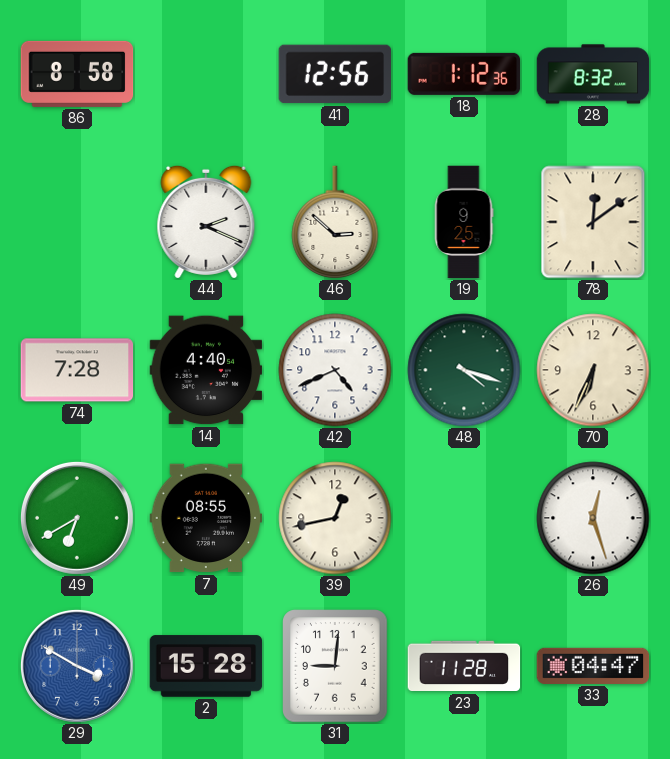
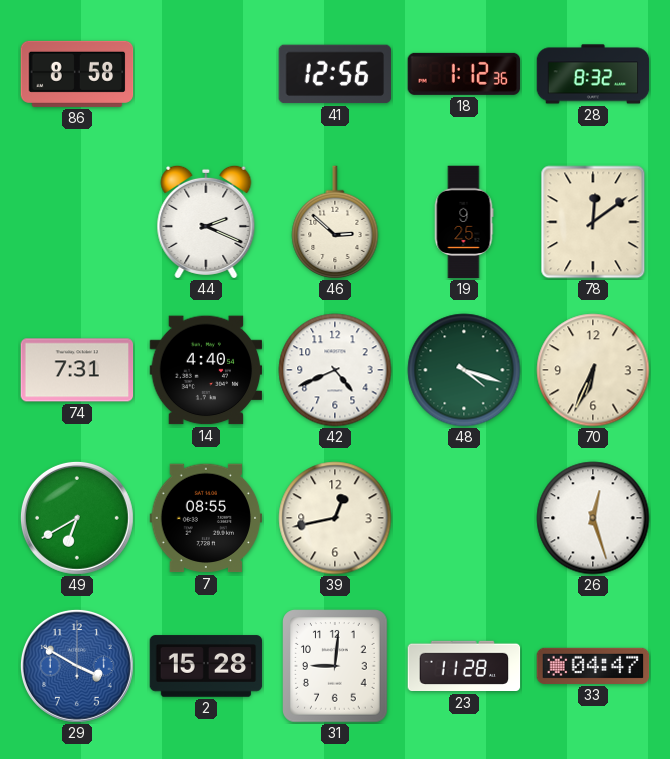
74: 7:28 -> 7:31 (77, 370)
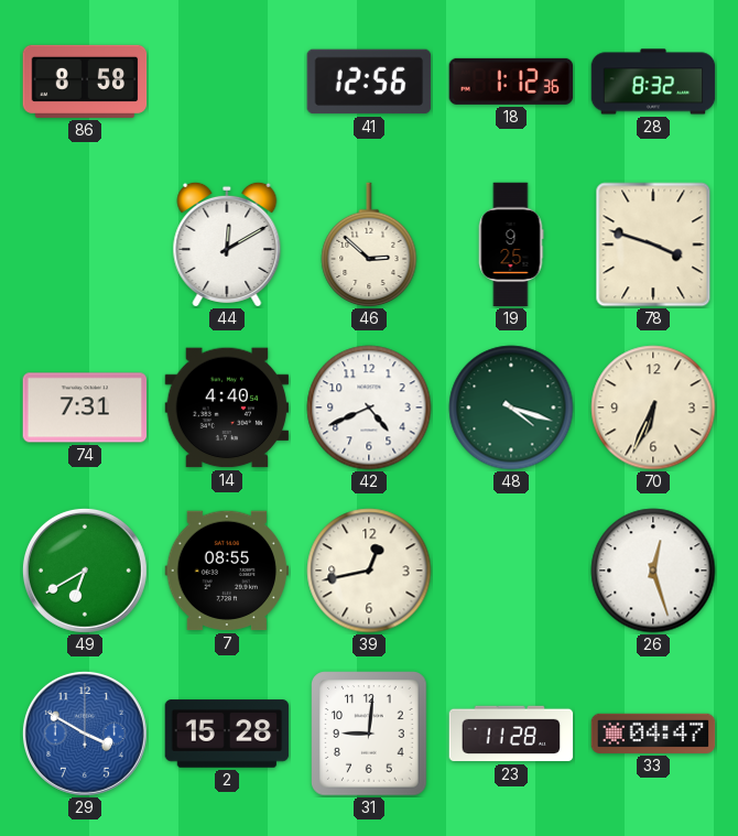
44: 2:19 -> 12:10 (227, 245)
78: 12:09 -> 3:48 (653, 245)
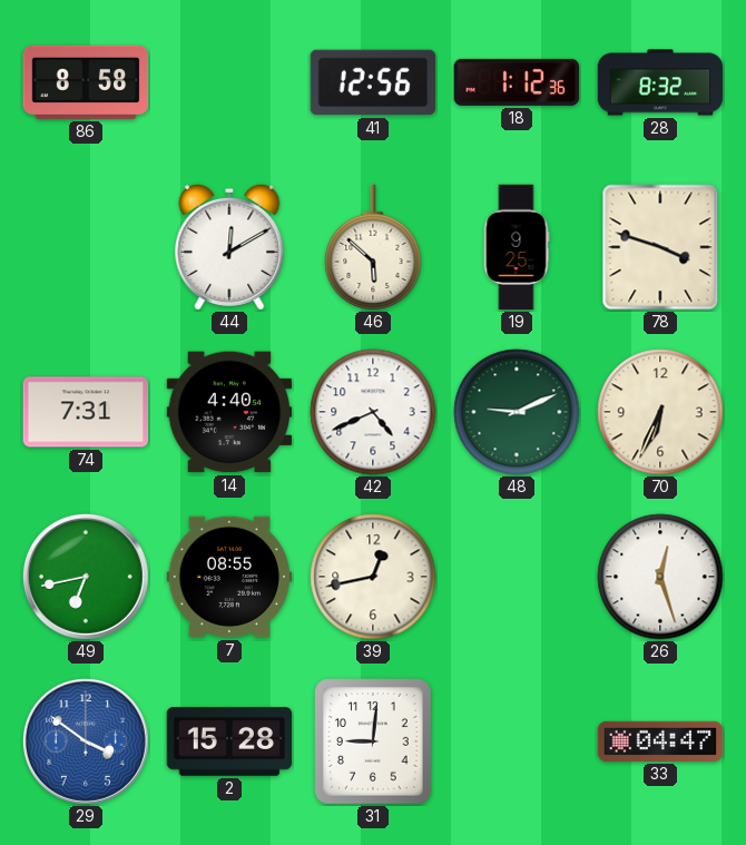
46: 2:52 -> 5:52 (373, 247)
48: 4:18 -> 9:11 (517, 412)
49: 6:40 -> 6:43 (86, 577)
29: 3:50 -> 3:51 (86, 741)
23: 11:28 -> none (511, 734)
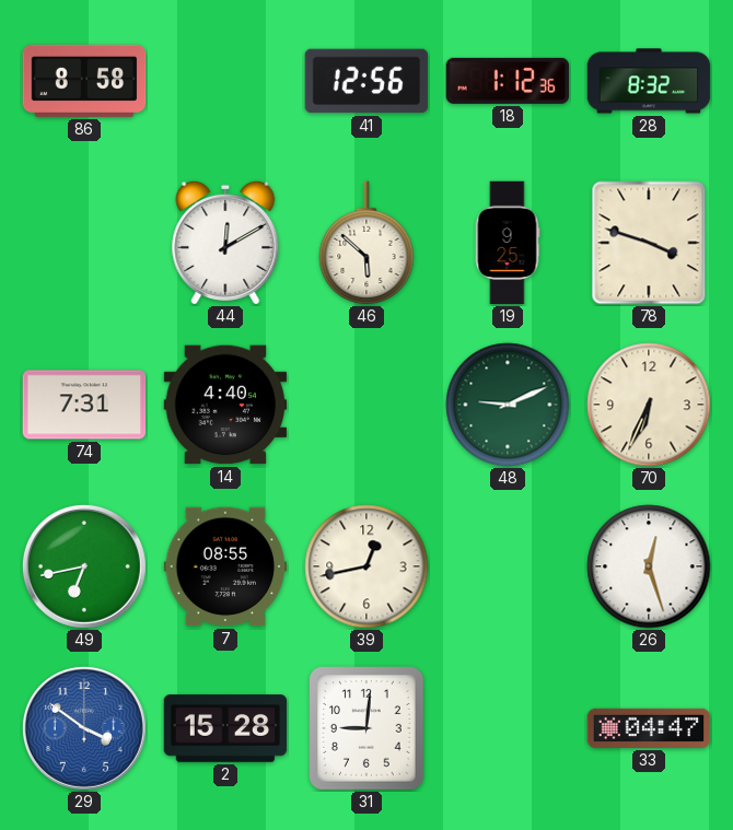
42: 4:41 -> none (373, 412)
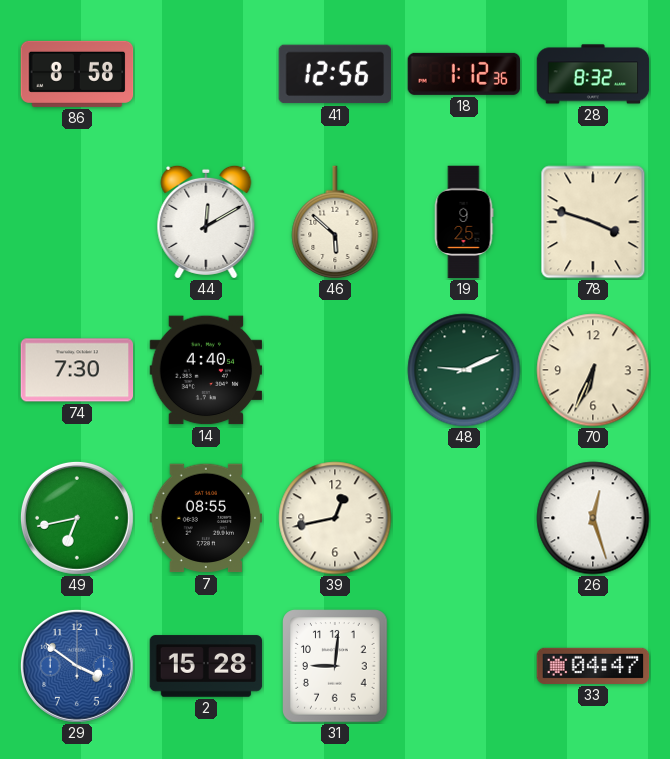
74: 7:31 -> 7:30 (77, 370)
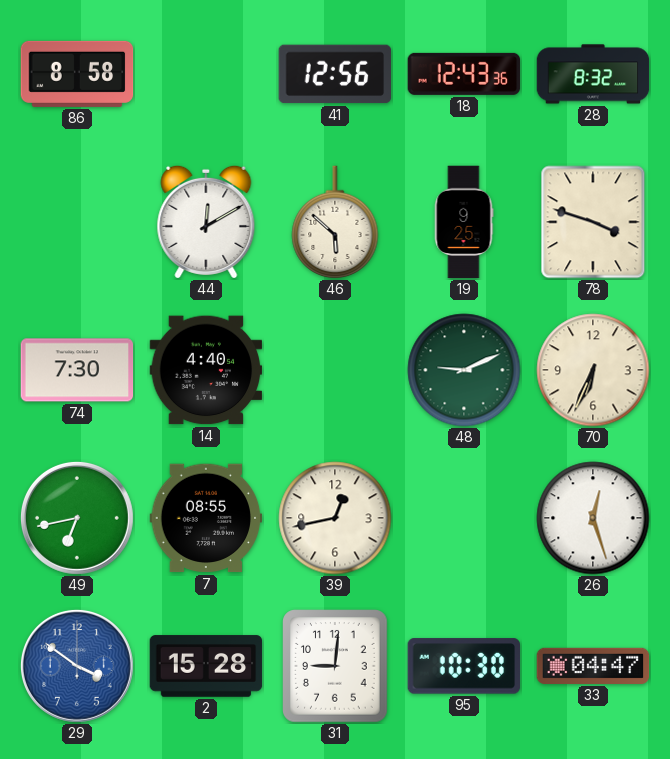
18: 1:12 -> 12:43 (464, 74)
95: none -> 10:30 (464, 666)
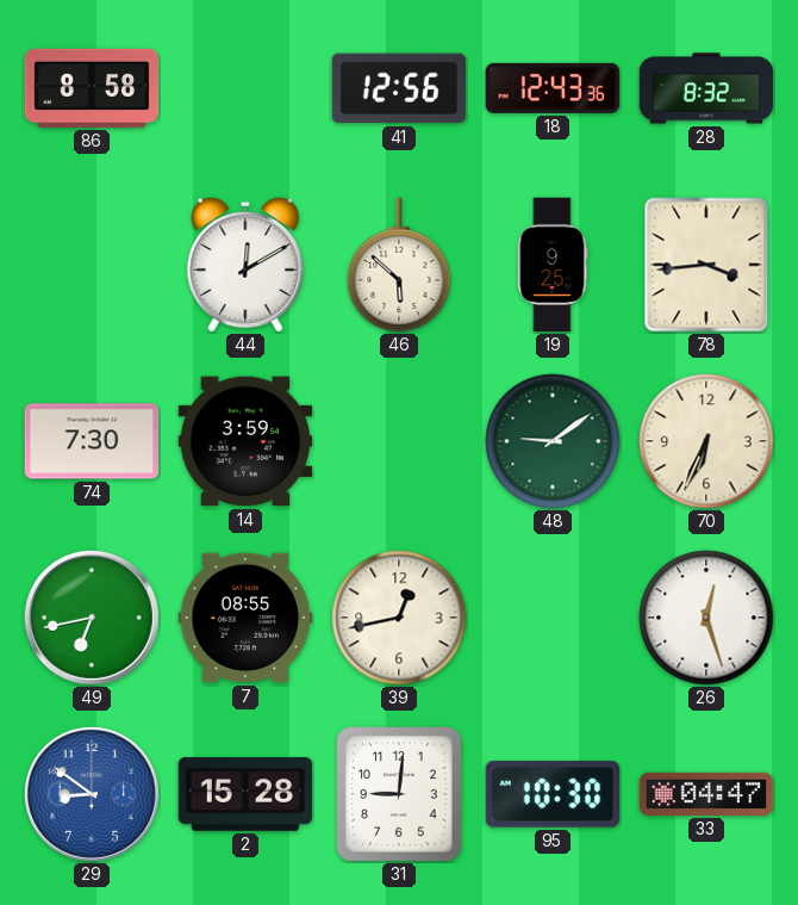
78: 3:48 -> 3:44 (706, 265)
14: 4:40 -> 3:59 (245, 441)
48: 9:11 -> 9:09 (553, 441)
29: 3:51 -> 8:51 (92, 794)
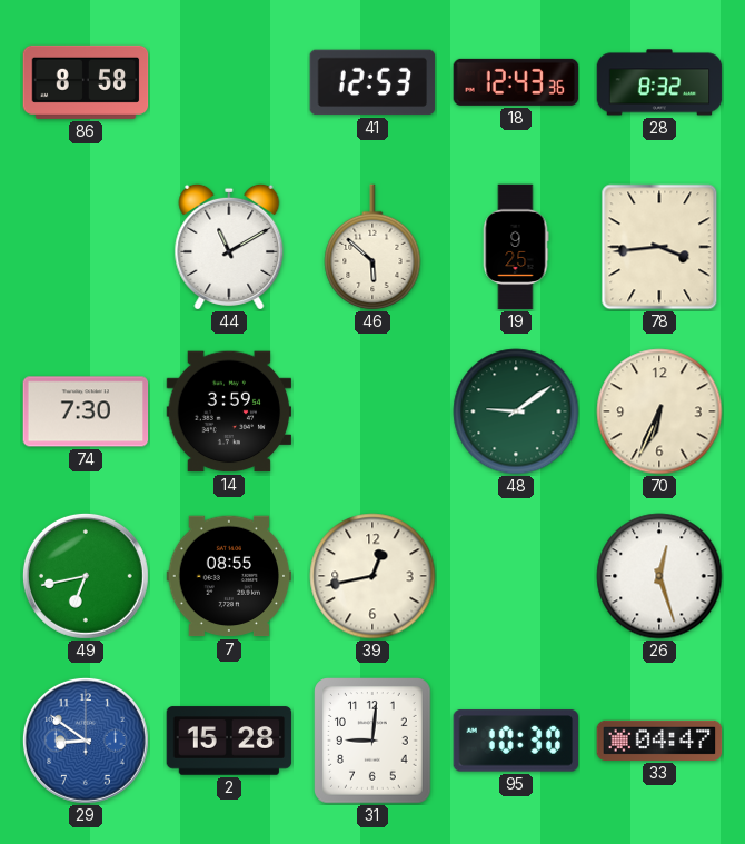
41: 12:56 -> 12:53 (372, 82)
44: 12:10 -> 11:10 (229, 247)
